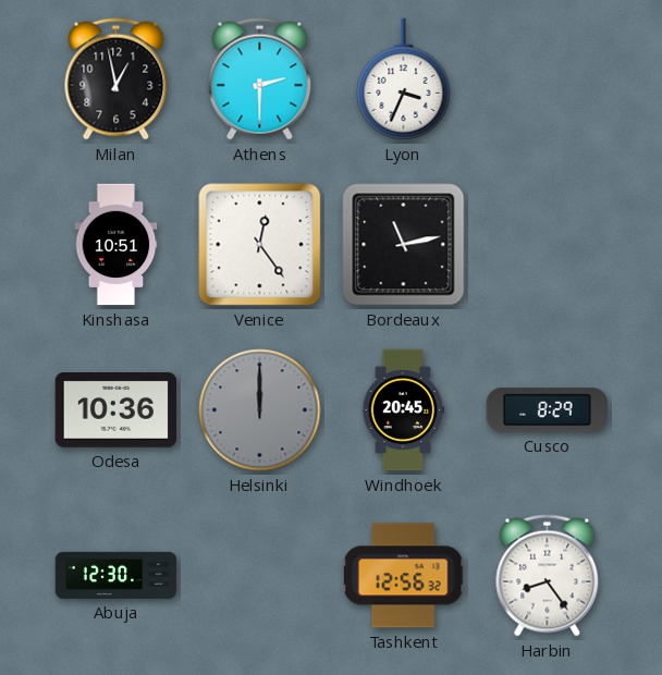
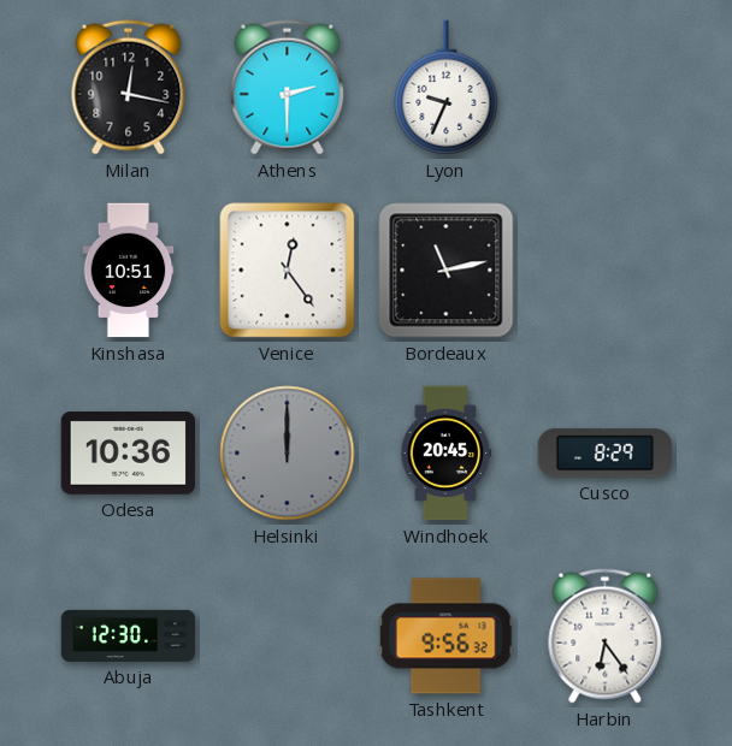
Milan: 12:58 -> 12:17 (129, 88)
Lyon: 3:34 -> 9:34 (447, 88)
Tashkent: 12:56 -> 9:56 (447, 637)
Harbin: 8:24 -> 6:24 (606, 637)
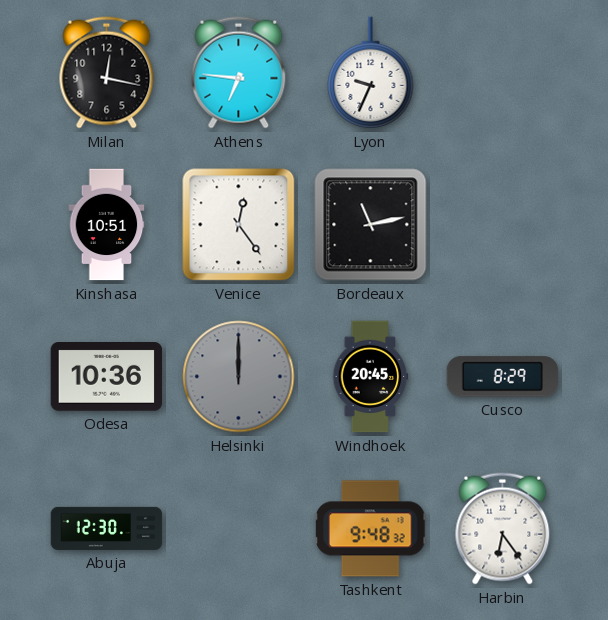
Athens: 2:30 -> 6:46 (239, 73)
Tashkent: 9:56 -> 9:48 (371, 529)
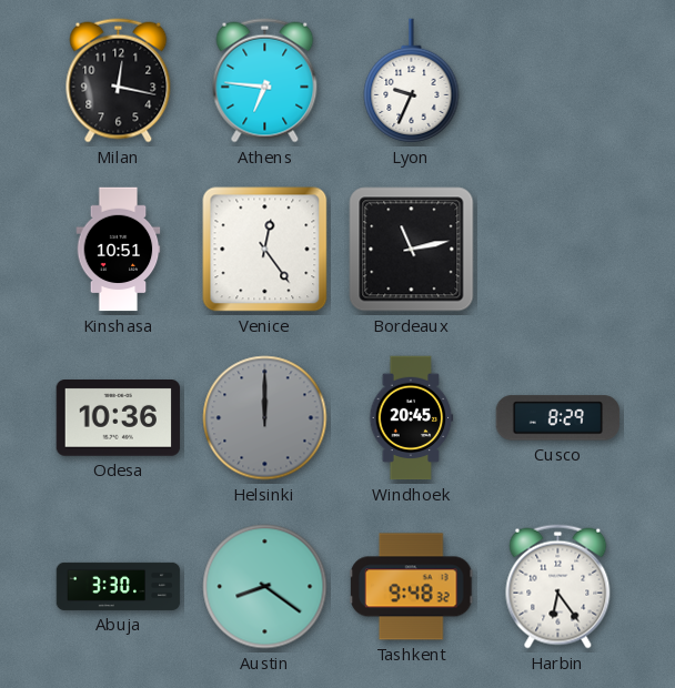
Abuja: 12:30 -> 3:30 (119, 586)
Austin: none -> 8:21 (265, 587)
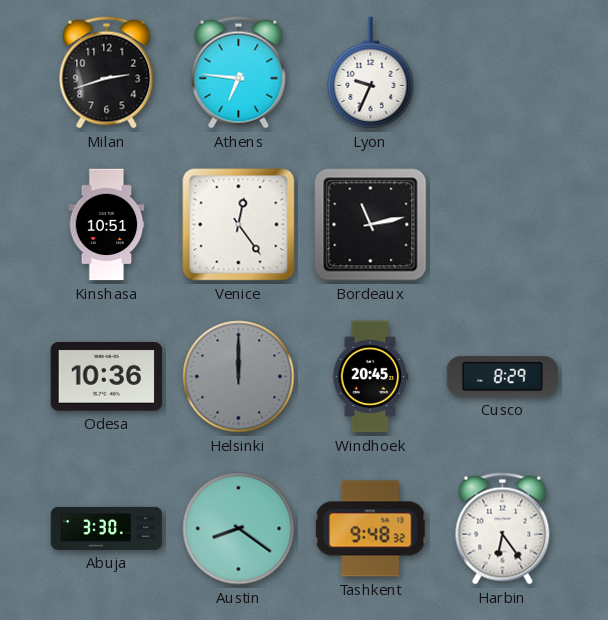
Milan: 12:17 -> 2:42 (107, 73)
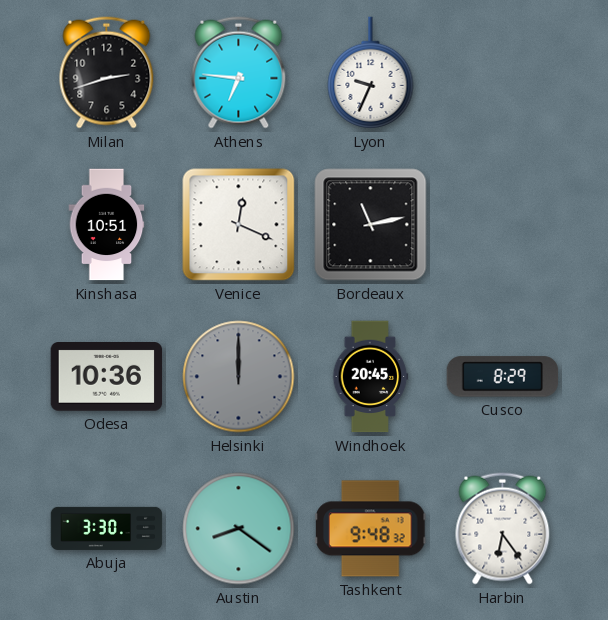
Venice: 12:24 -> 12:19 (239, 225)
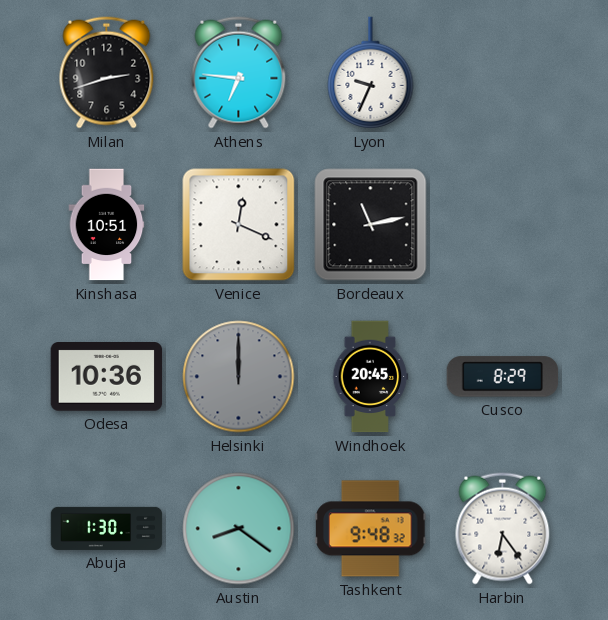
Abuja: 3:30 -> 1:30 (107, 528)
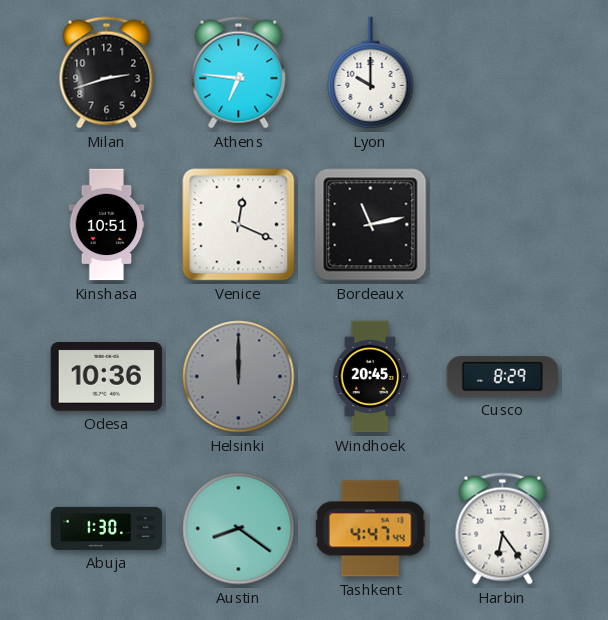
Lyon: 9:34 -> 10:00 (371, 73)
Tashkent: 9:48 -> 4:47 (371, 529)
